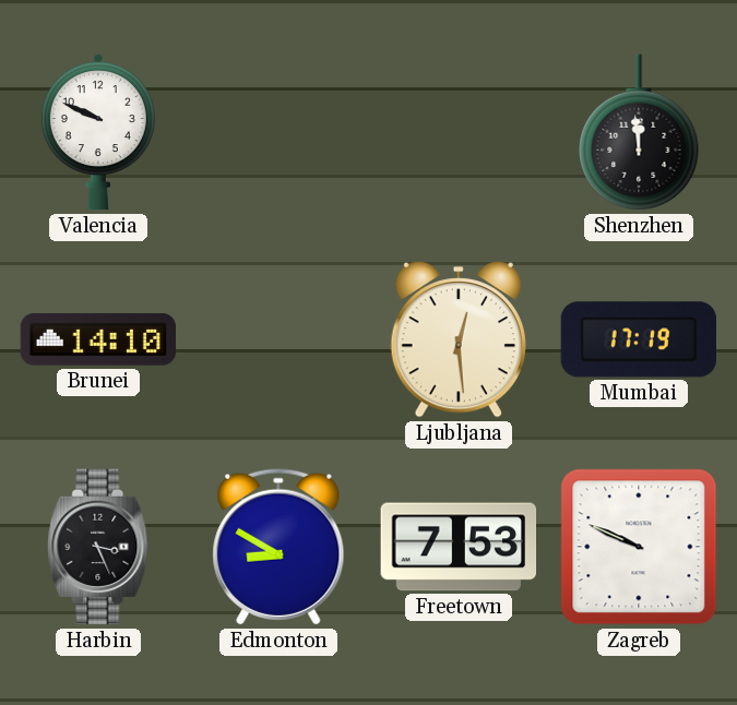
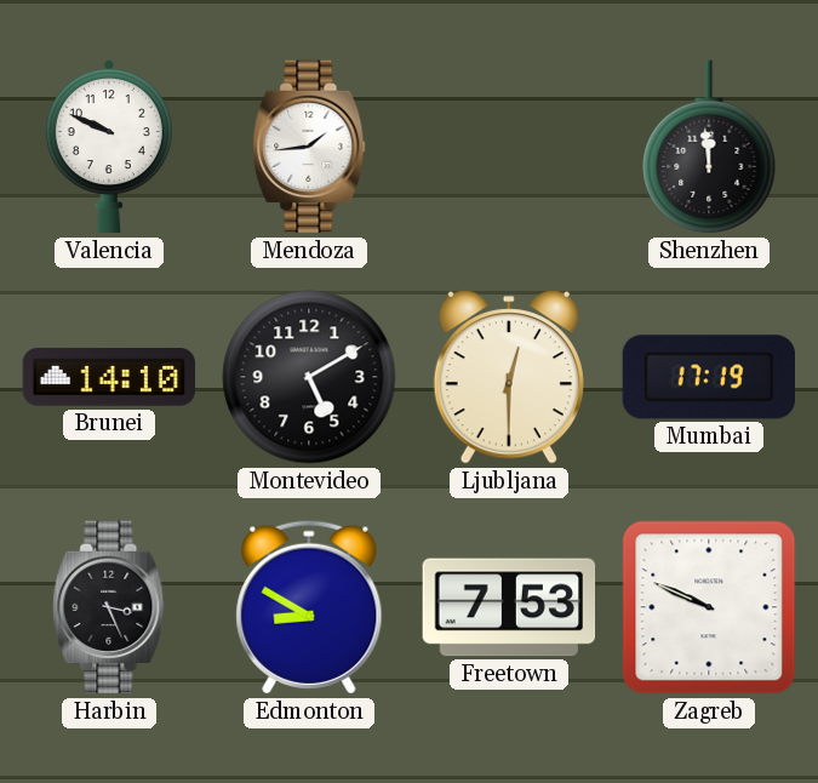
Mendoza: none -> 1:44 (309, 147)
Montevideo: none -> 5:10 (309, 377)
Ljubljana: 12:29 -> 12:30 (509, 377)
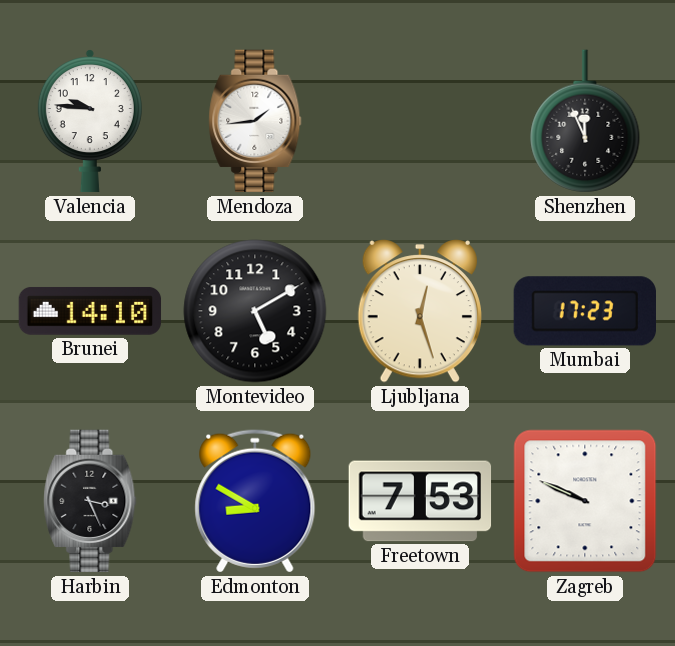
Valencia: 9:49 -> 9:46 (90, 122)
Shenzhen: 11:59 -> 11:56 (585, 121)
Ljubljana: 12:30 -> 12:27 (420, 311)
Mumbai: 17:19 -> 17:23 (584, 311)
